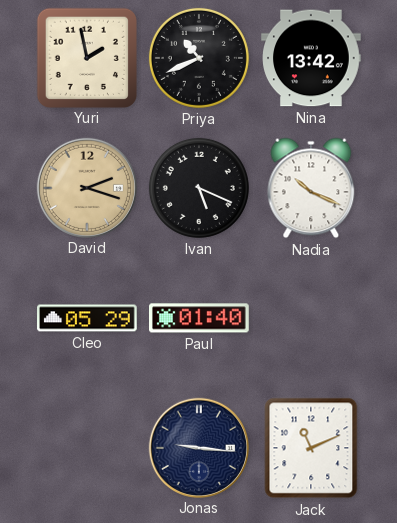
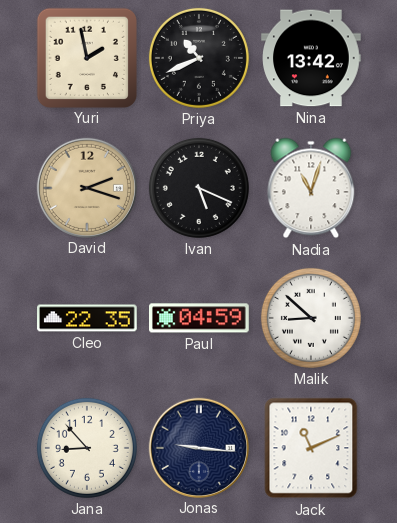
Nadia: 10:19 -> 11:03 (311, 188)
Cleo: 05:29 -> 22:35 (87, 318)
Paul: 01:40 -> 04:59 (200, 318)
Malik: none -> 8:52 (311, 318)
Jana: none -> 8:53 (87, 448)
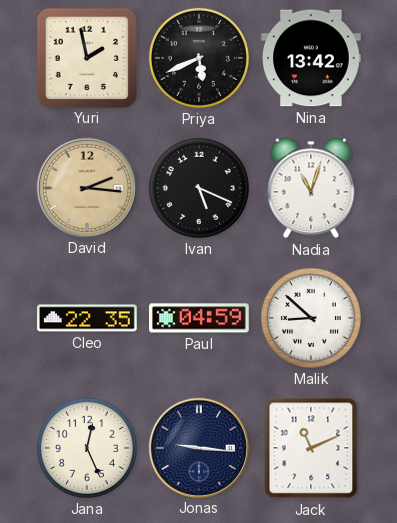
Priya: 10:41 -> 5:41 (199, 58)
David: 2:18 -> 2:16 (86, 187)
Jana: 8:53 -> 12:26 (87, 448)
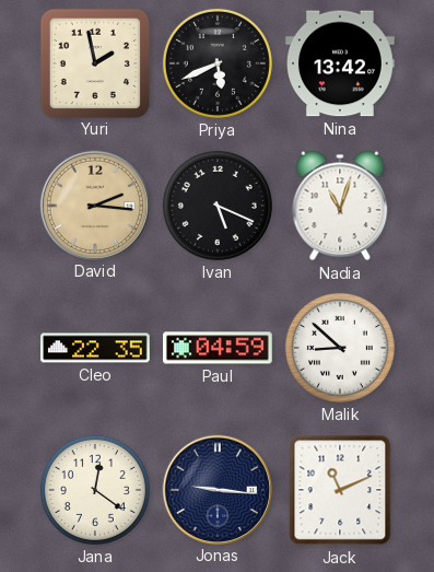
Jana: 12:26 -> 12:21 (95, 490)
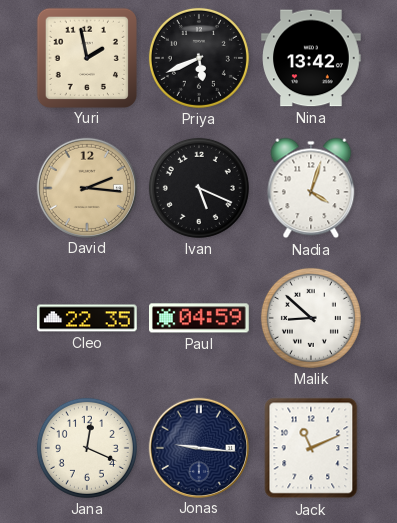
Nadia: 11:03 -> 4:03 (311, 188)
Jana: 12:21 -> 12:19 (87, 448)
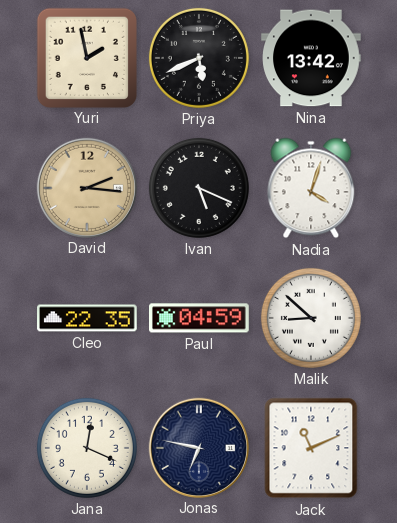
Jonas: 9:16 -> 6:47 (198, 447)
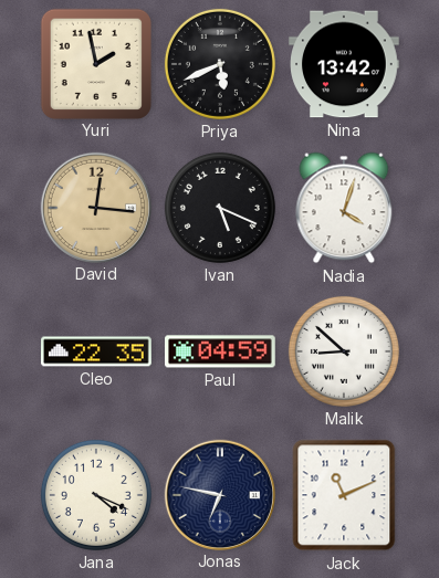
David: 2:16 -> 12:16 (95, 207)
Jana: 12:19 -> 4:19 (96, 495)
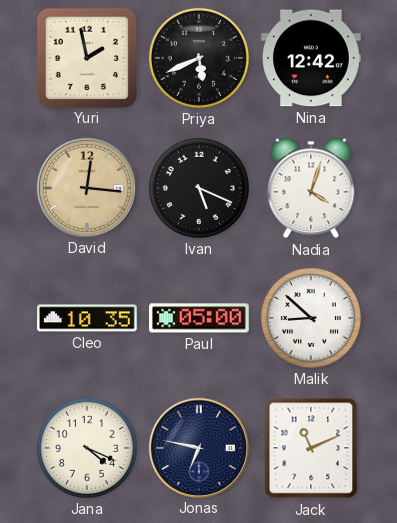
Nina: 13:42 -> 12:42 (311, 58)
Cleo: 22:35 -> 10:35 (87, 318)
Paul: 04:59 -> 05:00 (200, 318)
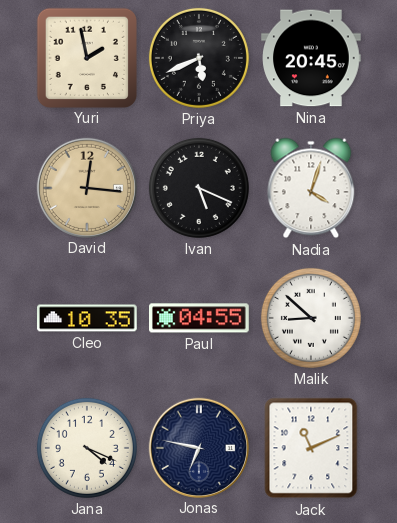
Nina: 12:42 -> 20:45 (311, 58)
Paul: 05:00 -> 04:55 (200, 318)
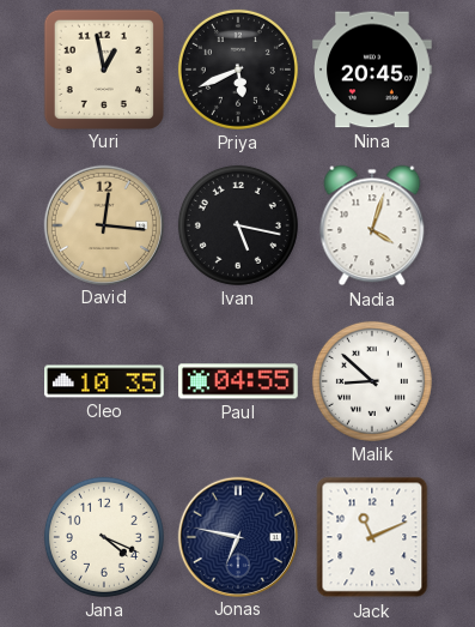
Yuri: 1:58 -> 12:58 (103, 68)
Ivan: 5:19 -> 5:17 (238, 225)
